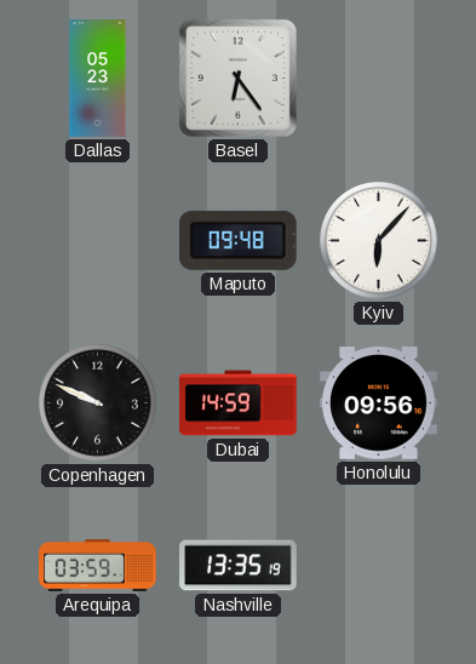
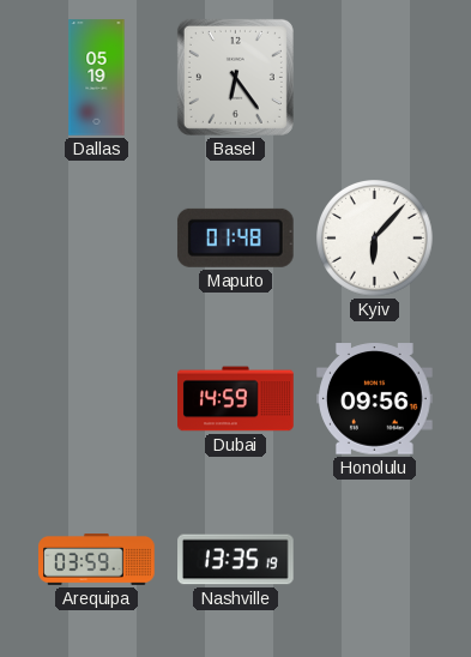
Dallas: 05:23 -> 05:19 (97, 78)
Maputo: 09:48 -> 01:48 (235, 237)
Copenhagen: 9:49 -> none (98, 403)
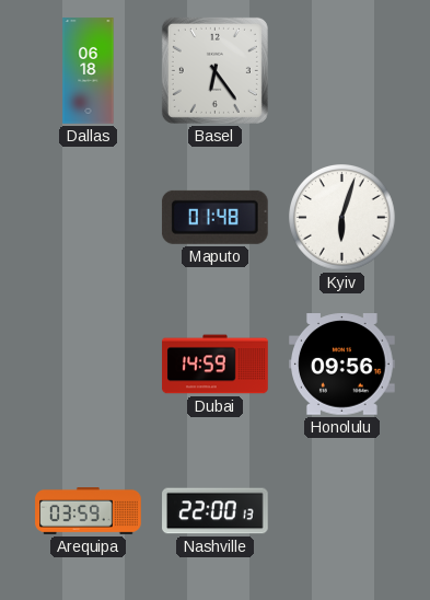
Dallas: 05:19 -> 06:18 (89, 71)
Kyiv: 6:07 -> 6:03 (342, 218)
Nashville: 13:35 -> 22:00 (216, 511)
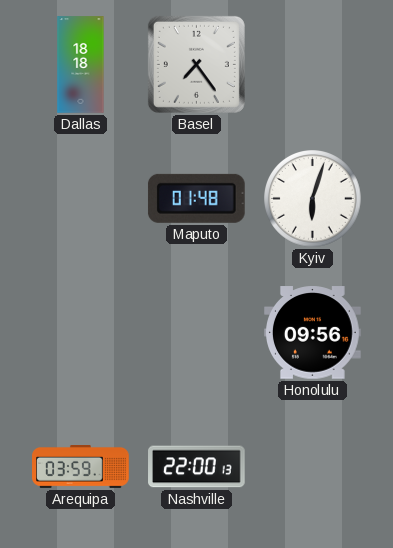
Dallas: 06:18 -> 18:18 (81, 65)
Basel: 6:24 -> 7:24 (196, 64)
Dubai: 14:59 -> none (216, 365)
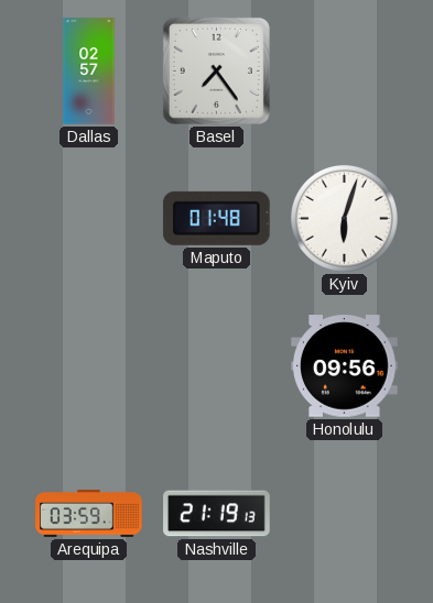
Dallas: 18:18 -> 02:57 (89, 72)
Nashville: 22:00 -> 21:19 (217, 514)
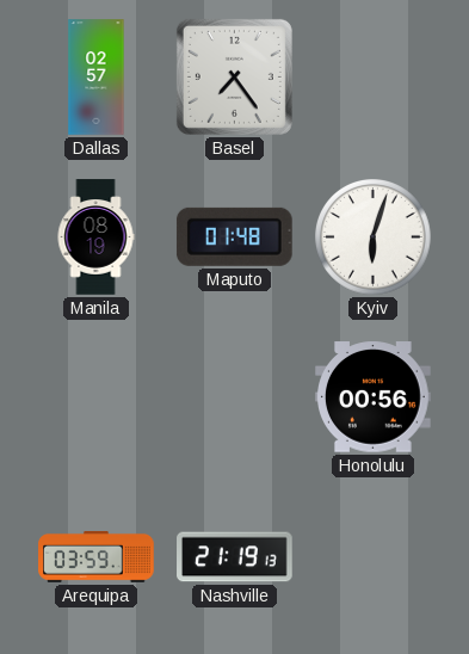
Manila: none -> 08:19 (95, 237)
Honolulu: 09:56 -> 00:56 (374, 397)
